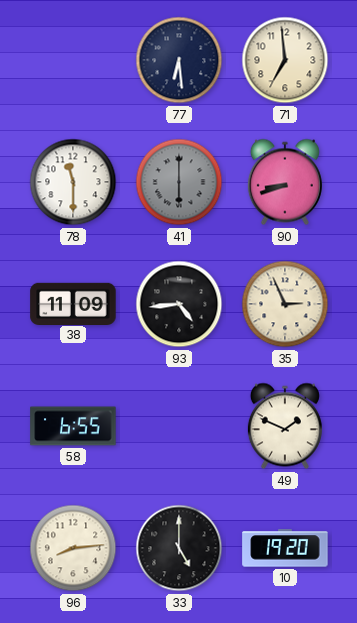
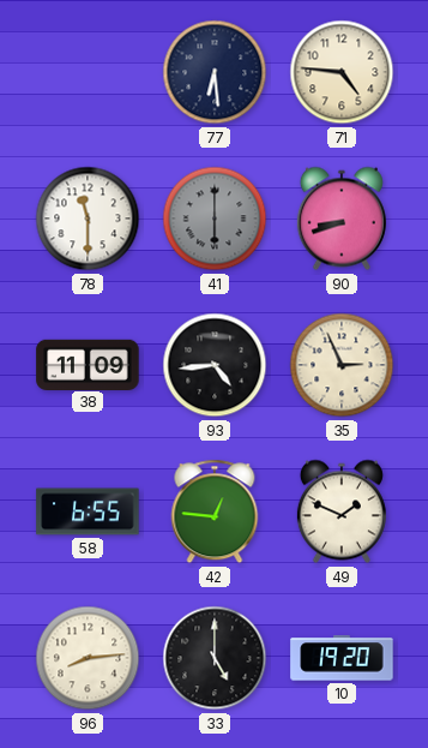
71: 6:59 -> 4:46 (342, 72)
42: none -> 12:46 (215, 511)
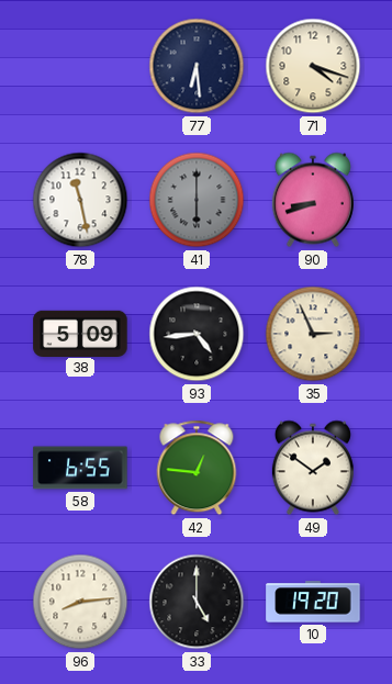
71: 4:46 -> 4:18 (313, 66)
78: 11:30 -> 11:28 (80, 200)
38: 11:09 -> 5:09 (80, 333)
49: 1:49 -> 1:51 (313, 468)
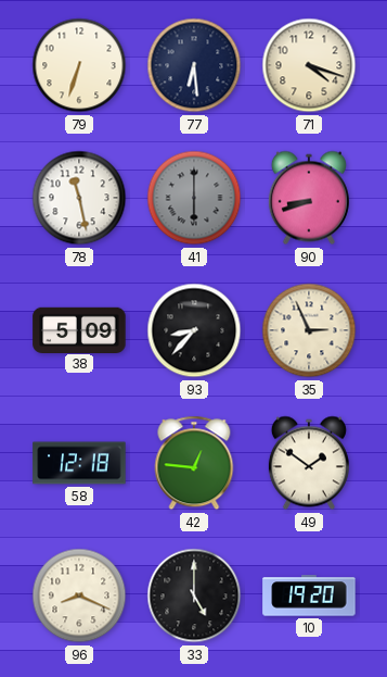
79: none -> 6:33 (79, 65)
93: 4:44 -> 8:37 (194, 330)
58: 6:55 -> 12:18 (79, 463)
96: 8:14 -> 8:19 (79, 595)
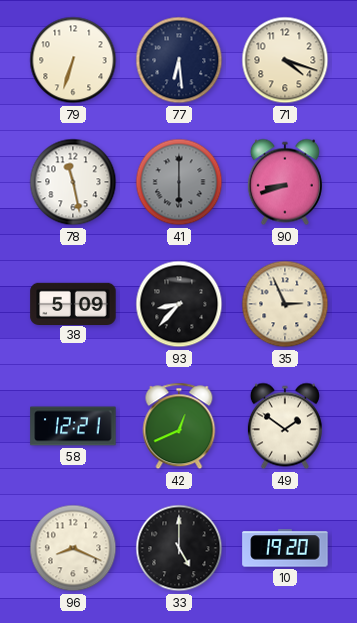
58: 12:18 -> 12:21 (73, 426)
42: 12:46 -> 12:41 (179, 426)
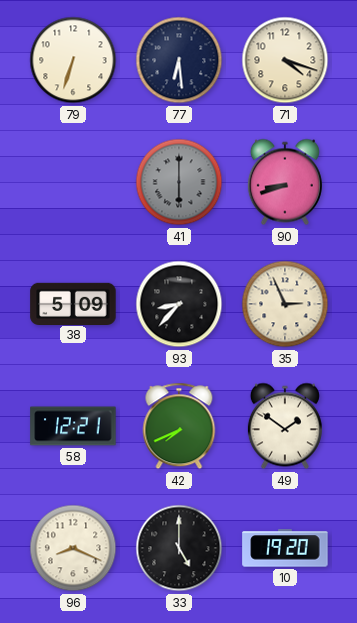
78: 11:28 -> none (73, 182)
42: 12:41 -> 7:41 (179, 426)
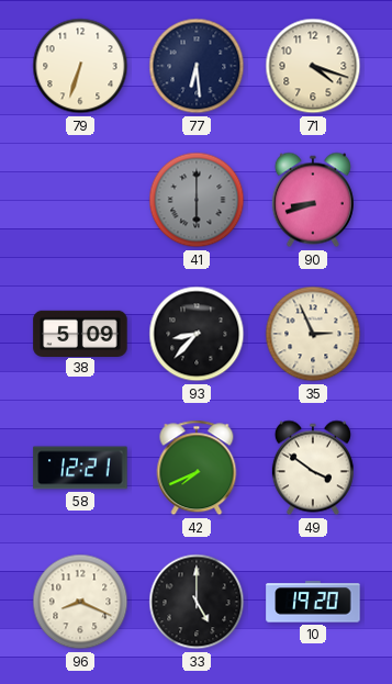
49: 1:51 -> 3:51 (313, 468)
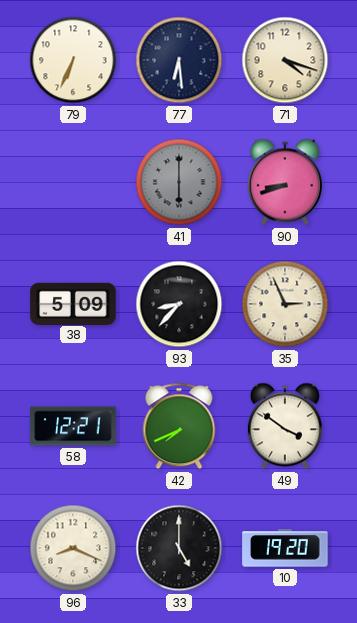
79: 6:33 -> 6:34 (73, 60)
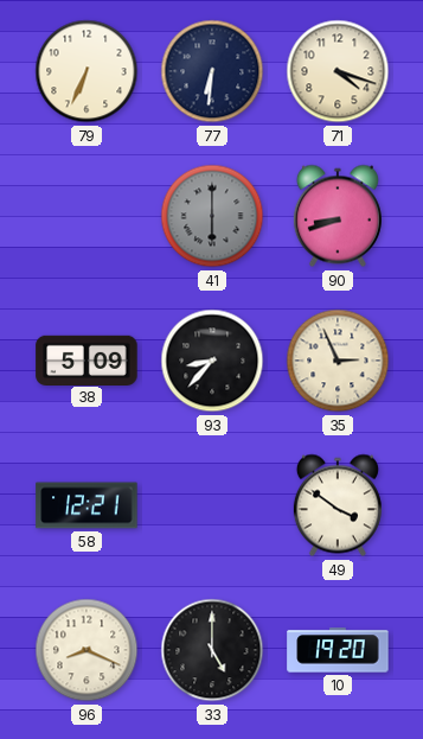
77: 6:29 -> 6:31 (212, 71)
42: 7:41 -> none (179, 426)
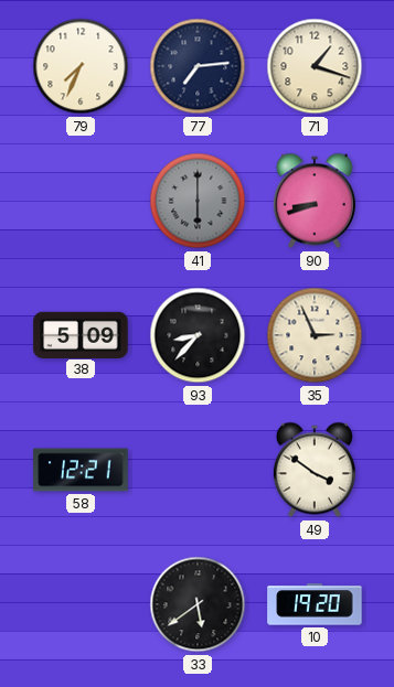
79: 6:34 -> 7:34 (81, 66)
77: 6:31 -> 7:14 (198, 66)
71: 4:18 -> 1:18 (315, 66)
96: 8:19 -> none (86, 650)
33: 5:00 -> 5:39 (198, 604)
